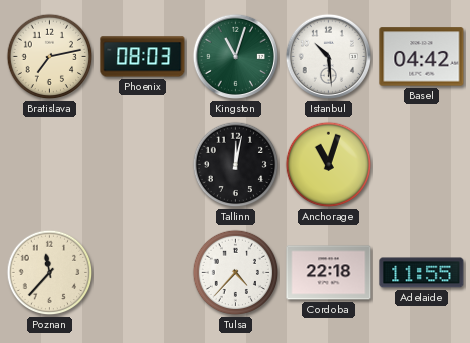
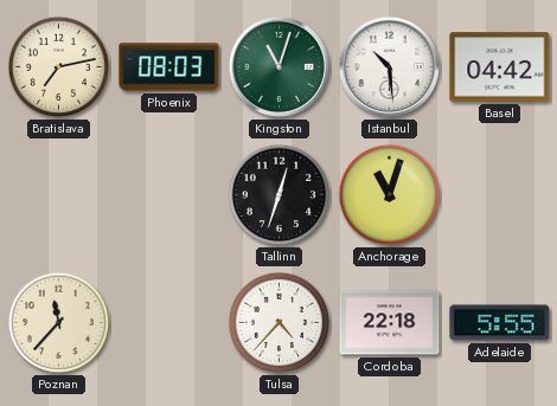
Tallinn: 12:02 -> 12:33 (280, 195)
Adelaide: 11:55 -> 5:55 (500, 323)
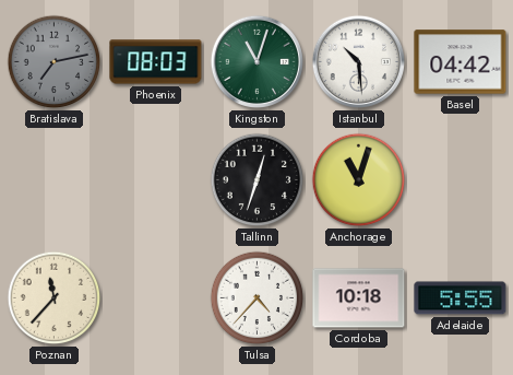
Bratislava dial: cream -> grey (55, 62)
Cordoba: 22:18 -> 10:18 (359, 298)
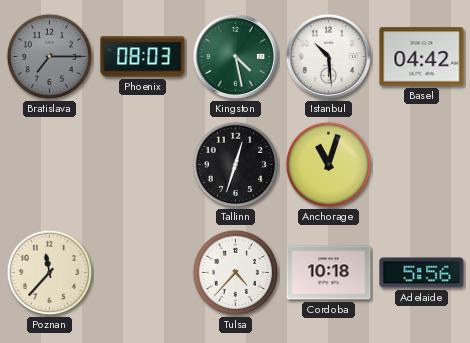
Bratislava: 7:13 -> 7:15 (50, 57)
Kingston: 11:03 -> 4:28 (235, 56)
Adelaide: 5:55 -> 5:56 (422, 273)
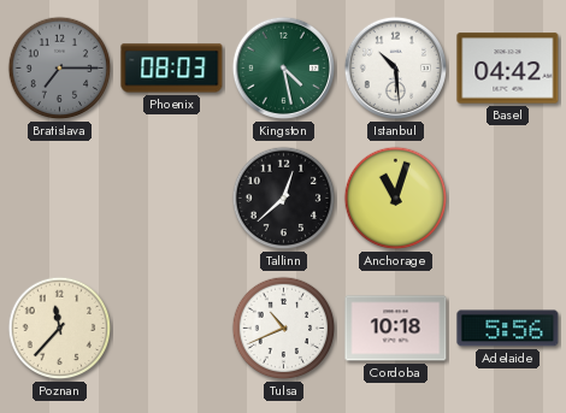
Tallinn: 12:33 -> 12:38 (284, 199)
Tulsa: 4:37 -> 10:41 (284, 329)
